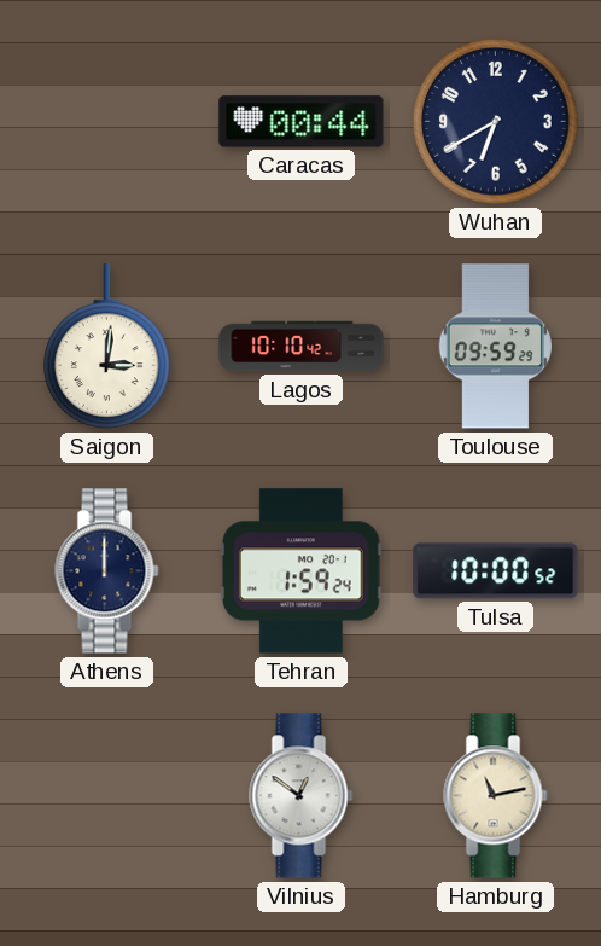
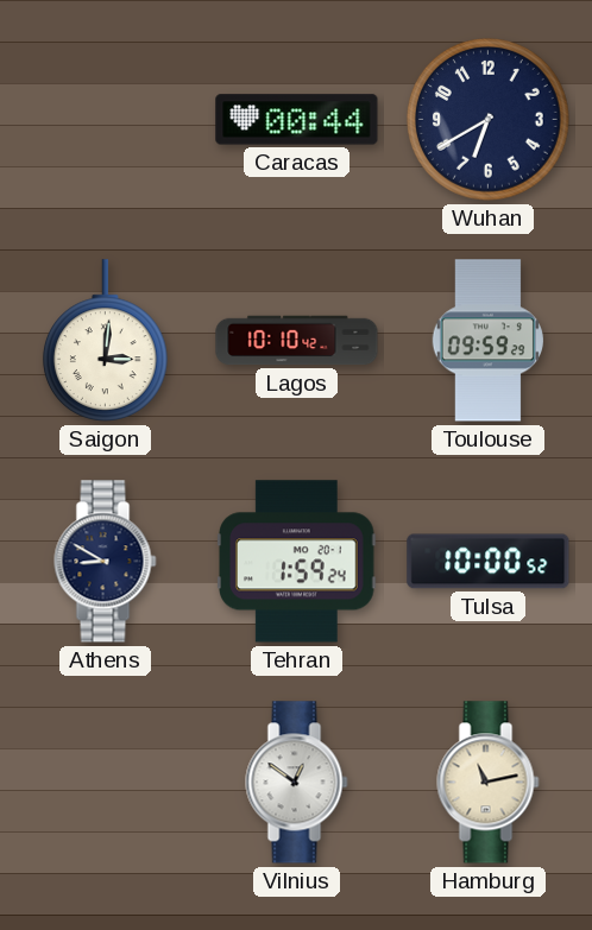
Athens: 12:00 -> 8:50 (106, 562)
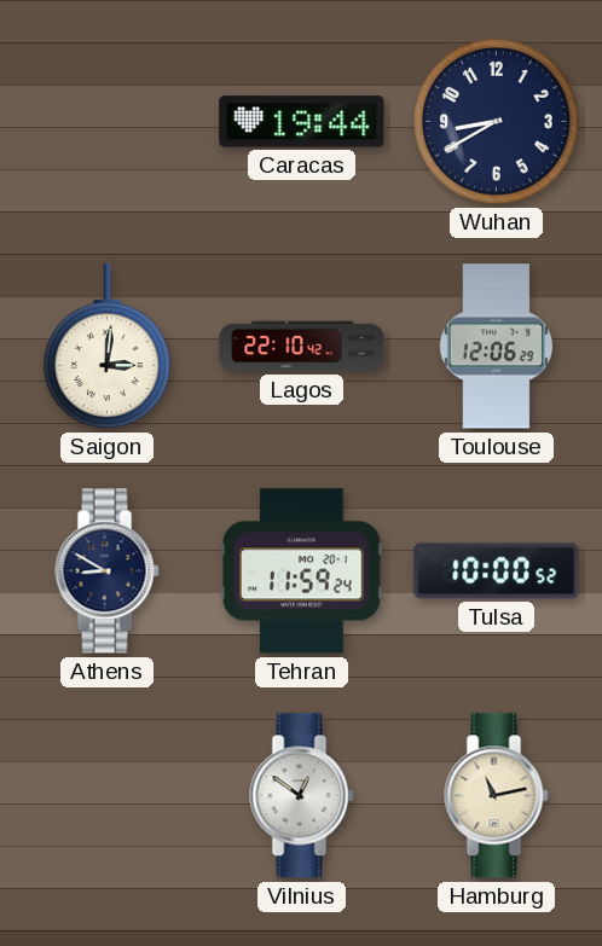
Caracas: 00:44 -> 19:44 (302, 122)
Wuhan: 6:40 -> 8:40 (497, 122)
Lagos: 10:10 -> 22:10 (302, 347)
Toulouse: 09:59 -> 12:06 (496, 347)
Tehran: 1:59 -> 11:59 (302, 571)
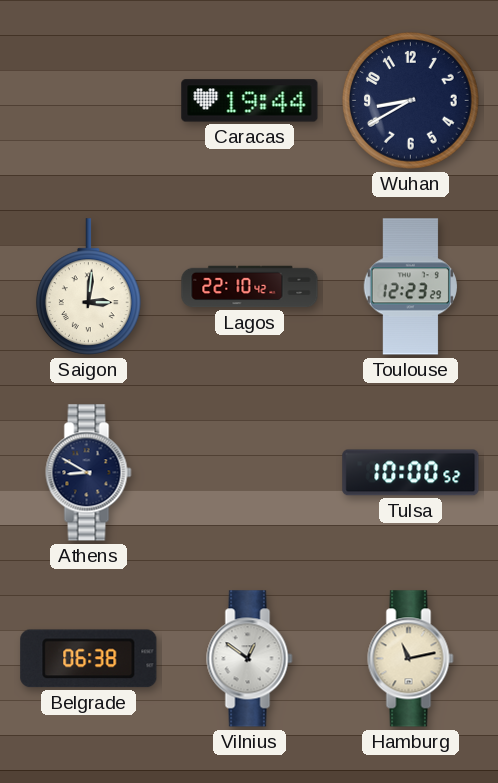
Toulouse: 12:06 -> 12:23 (410, 287)
Tehran: 11:59 -> none (302, 571)
Belgrade: none -> 06:38 (89, 659)
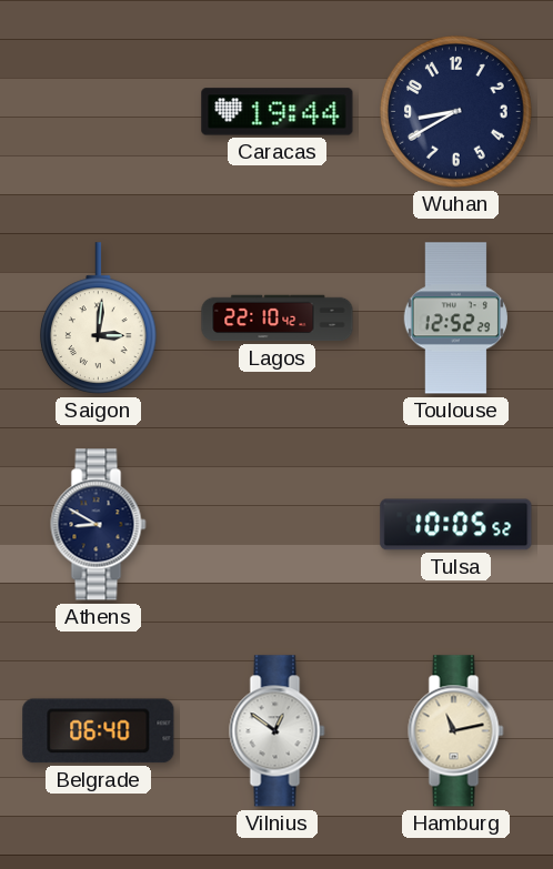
Toulouse: 12:23 -> 12:52 (455, 319)
Tulsa: 10:00 -> 10:05 (456, 525)
Belgrade: 06:38 -> 06:40 (99, 731)
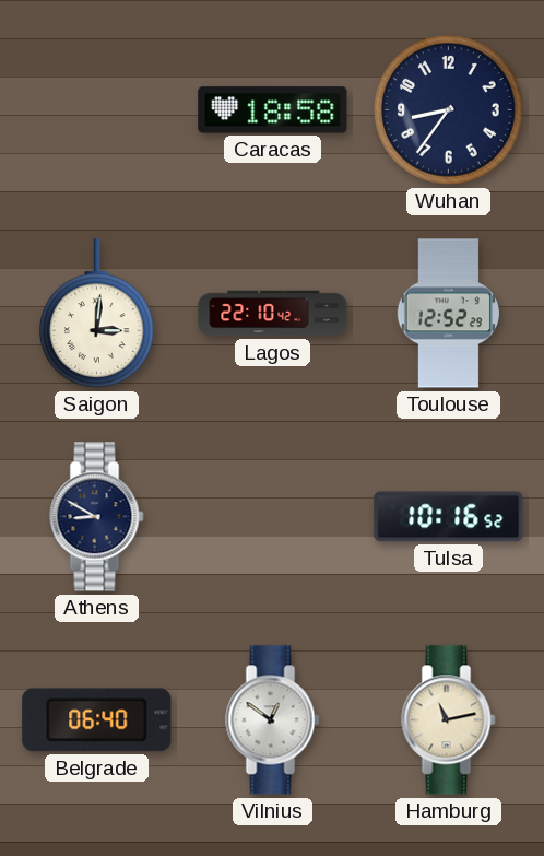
Caracas: 19:44 -> 18:58 (273, 110)
Wuhan: 8:40 -> 8:36 (449, 110)
Tulsa: 10:05 -> 10:16 (449, 517)
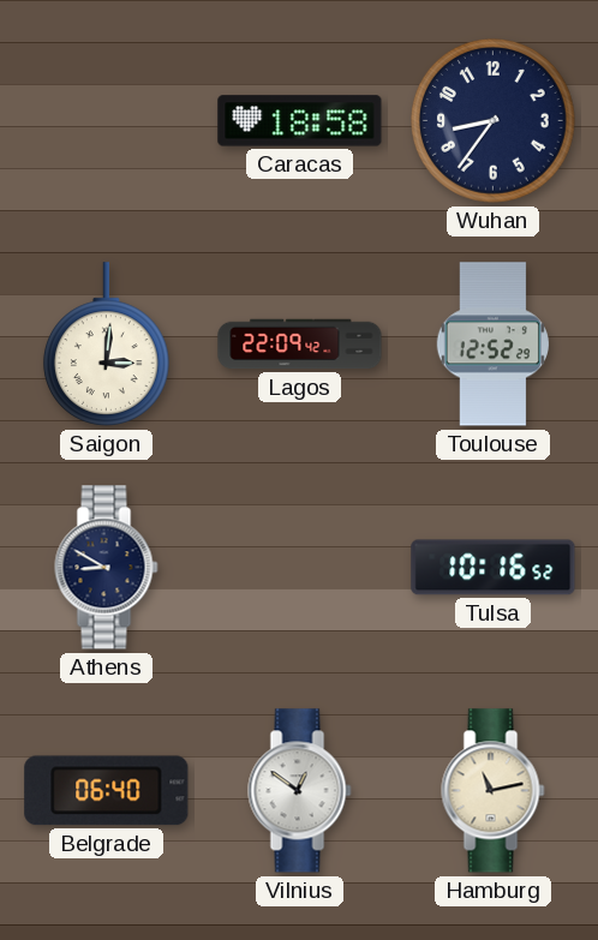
Lagos: 22:10 -> 22:09 (300, 345)
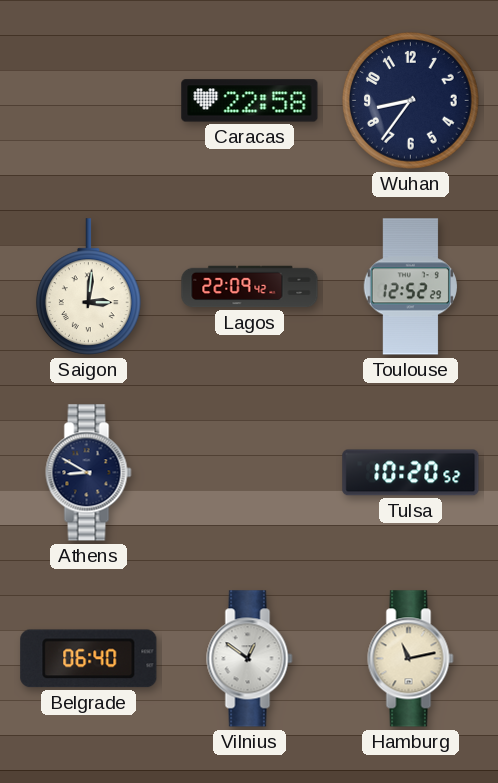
Caracas: 18:58 -> 22:58 (250, 101)
Tulsa: 10:16 -> 10:20 (411, 473)
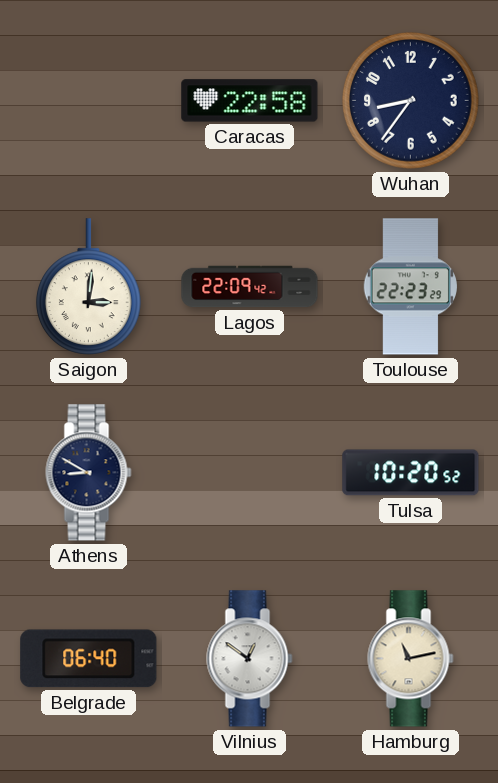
Toulouse: 12:52 -> 22:23 (410, 287)
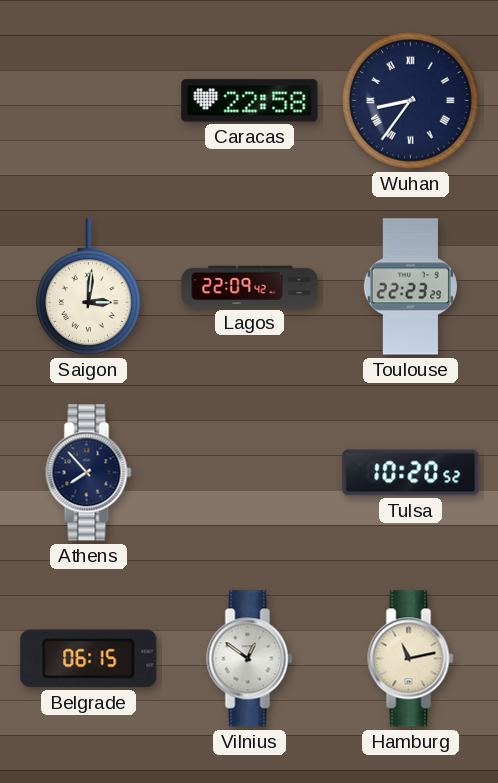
Wuhan numerals: Arabic -> Roman (411, 101)
Athens: 8:50 -> 7:53 (89, 473)
Belgrade: 06:40 -> 06:15 (89, 659)
